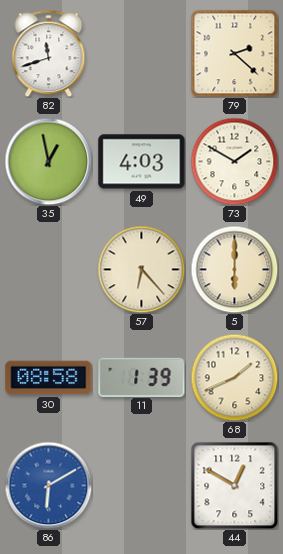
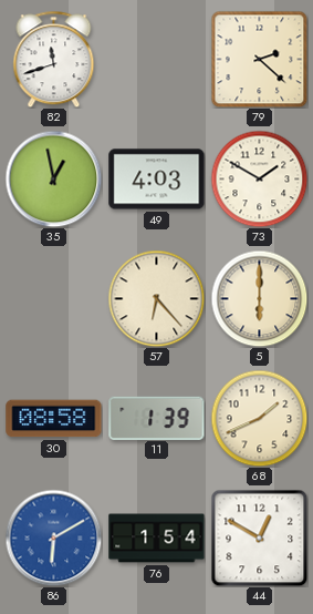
76: none -> 1:54 (157, 539)
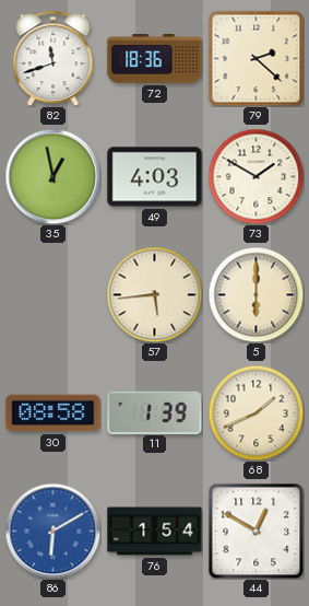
72: none -> 18:36 (155, 59)
57: 6:23 -> 5:44 (154, 294)
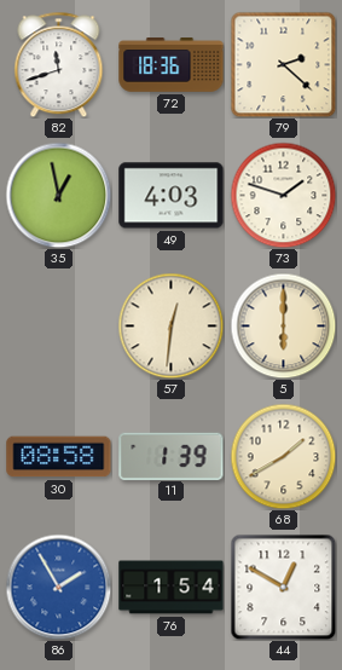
73: 1:50 -> 1:48 (283, 195)
57: 5:44 -> 12:31 (170, 325)
68: 1:41 -> 1:40 (283, 456)
86: 6:10 -> 1:55 (58, 587)
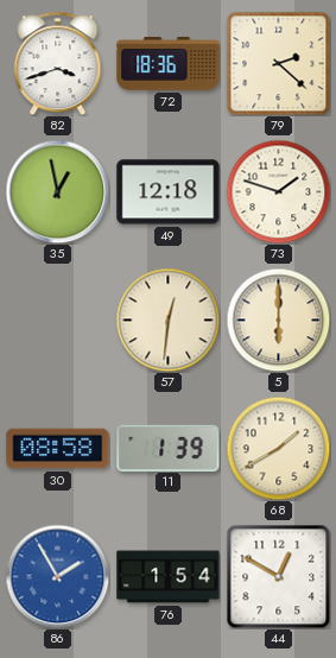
82: 11:42 -> 3:42 (58, 63)
49: 4:03 -> 12:18 (169, 192)
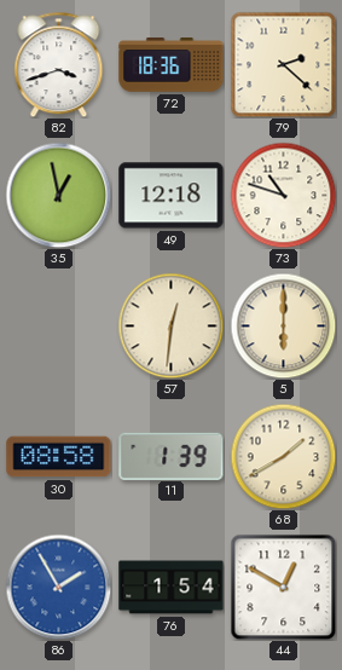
73: 1:48 -> 10:48 (283, 195)
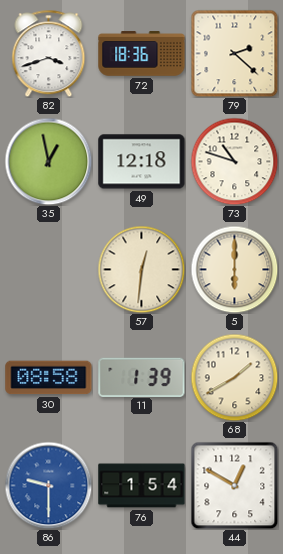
86: 1:55 -> 9:30 (48, 485)
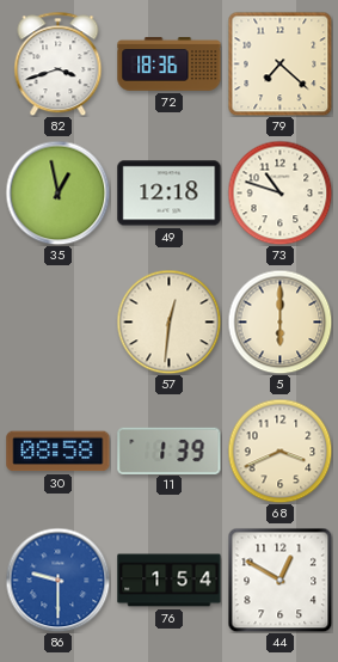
79: 2:22 -> 7:22 (279, 63)
68: 1:40 -> 3:41 (279, 450)
